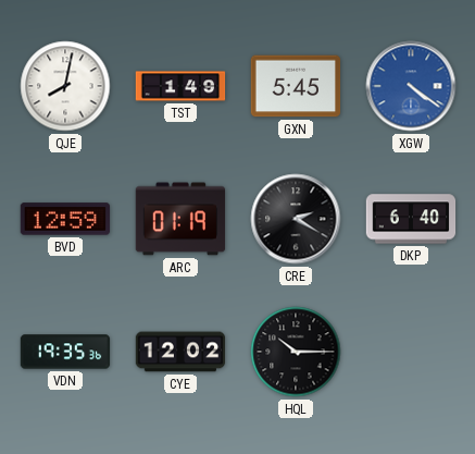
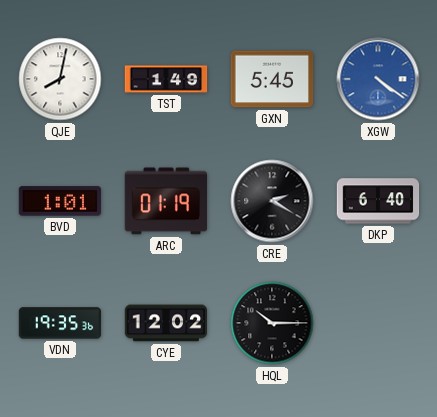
BVD: 12:59 -> 1:01 (60, 201)
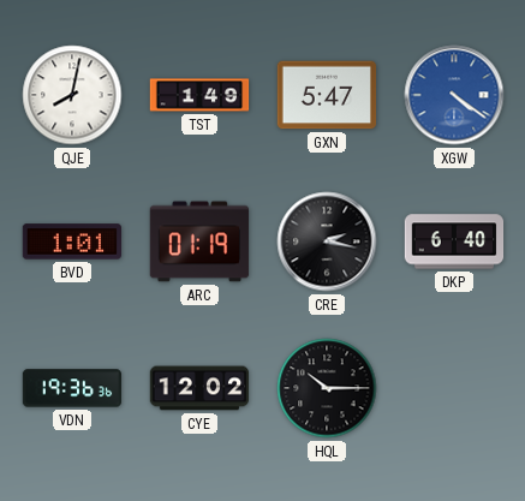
GXN: 5:45 -> 5:47 (327, 95)
CRE: 2:20 -> 2:17 (327, 241)
VDN: 19:35 -> 19:36 (72, 388)
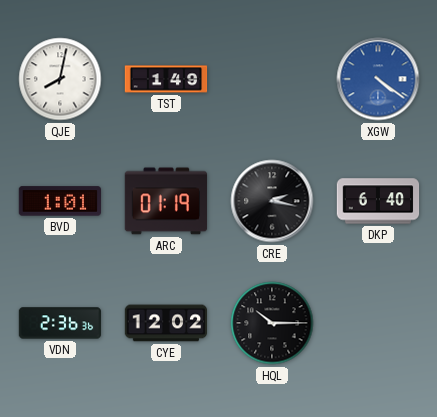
GXN: 5:47 -> none (327, 95)
VDN: 19:36 -> 2:36 (60, 323)
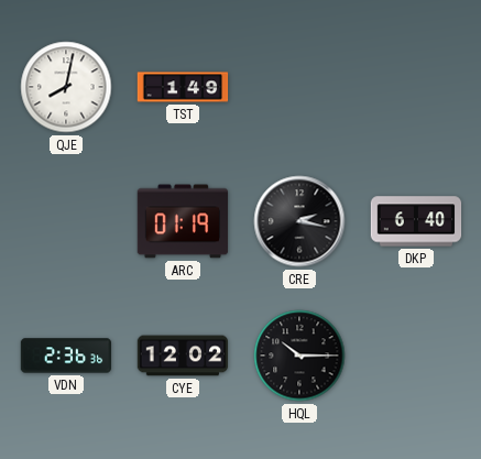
XGW: 4:21 -> none (378, 79)
BVD: 1:01 -> none (60, 201)
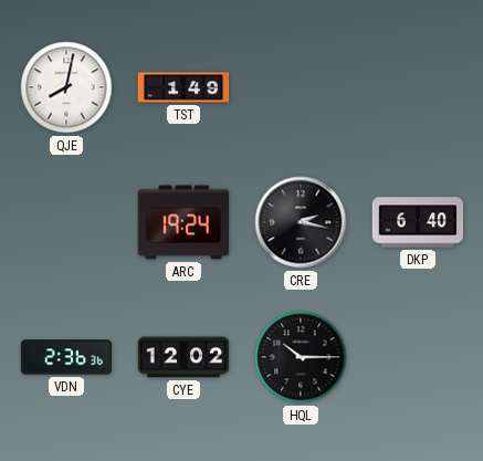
ARC: 01:19 -> 19:24 (183, 222)
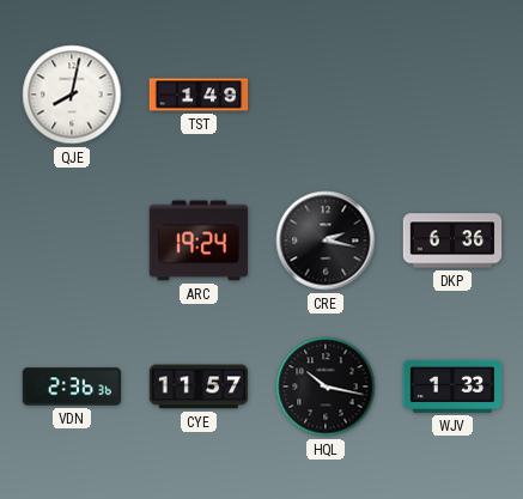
DKP: 6:40 -> 6:36 (452, 241)
CYE: 12:02 -> 11:57 (199, 387)
HQL: 10:15 -> 10:17 (326, 387)
WJV: none -> 1:33 (452, 387)
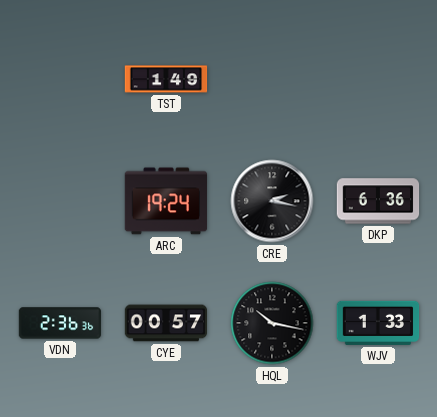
QJE: 8:02 -> none (72, 95)
CYE: 11:57 -> 00:57 (166, 323)
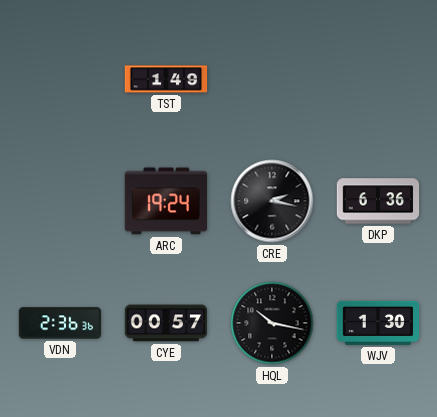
WJV: 1:33 -> 1:30 (378, 323)
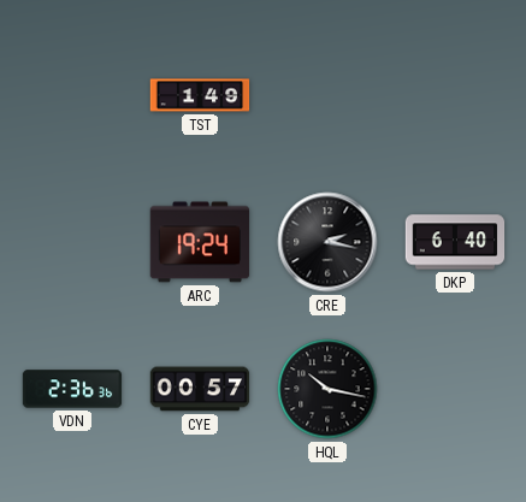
DKP: 6:36 -> 6:40 (455, 242)
WJV: 1:30 -> none (378, 323)
